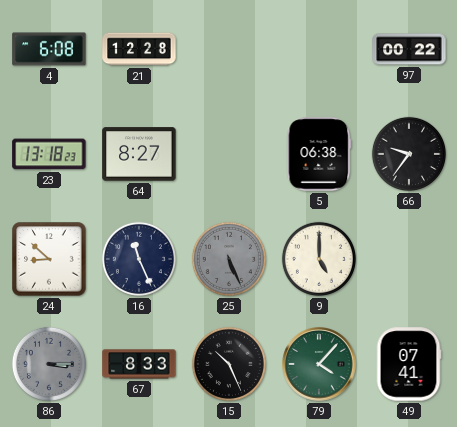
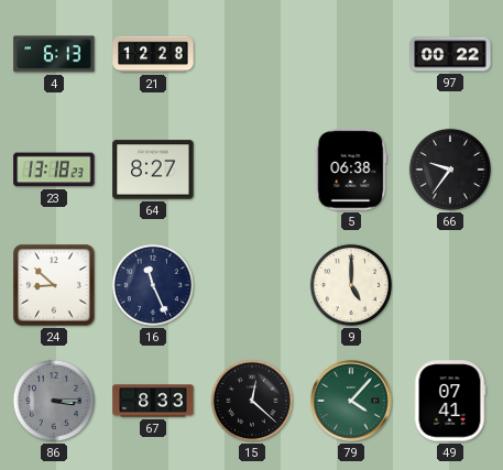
4: 6:08 -> 6:13 (54, 54)
25: 5:26 -> none (229, 259)
15: 10:26 -> 12:22 (252, 401)
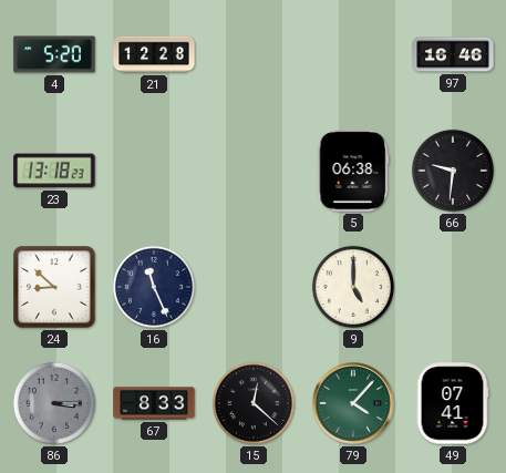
4: 6:13 -> 5:20 (54, 54)
97: 00:22 -> 16:46 (453, 54)
64: 8:27 -> none (153, 170)
66: 9:36 -> 9:31 (453, 171)
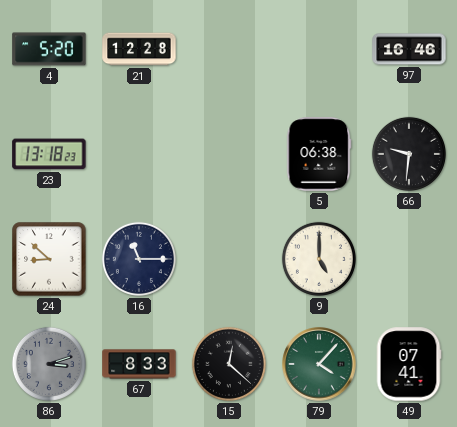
16: 11:26 -> 11:15 (139, 259)
86: 3:15 -> 3:12 (49, 364)
